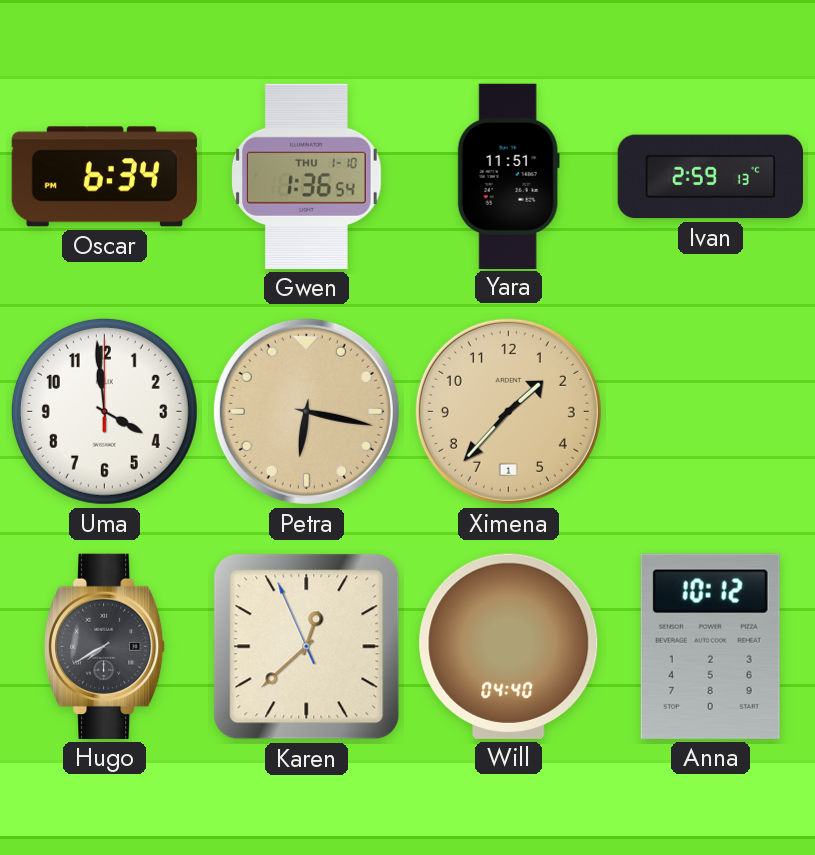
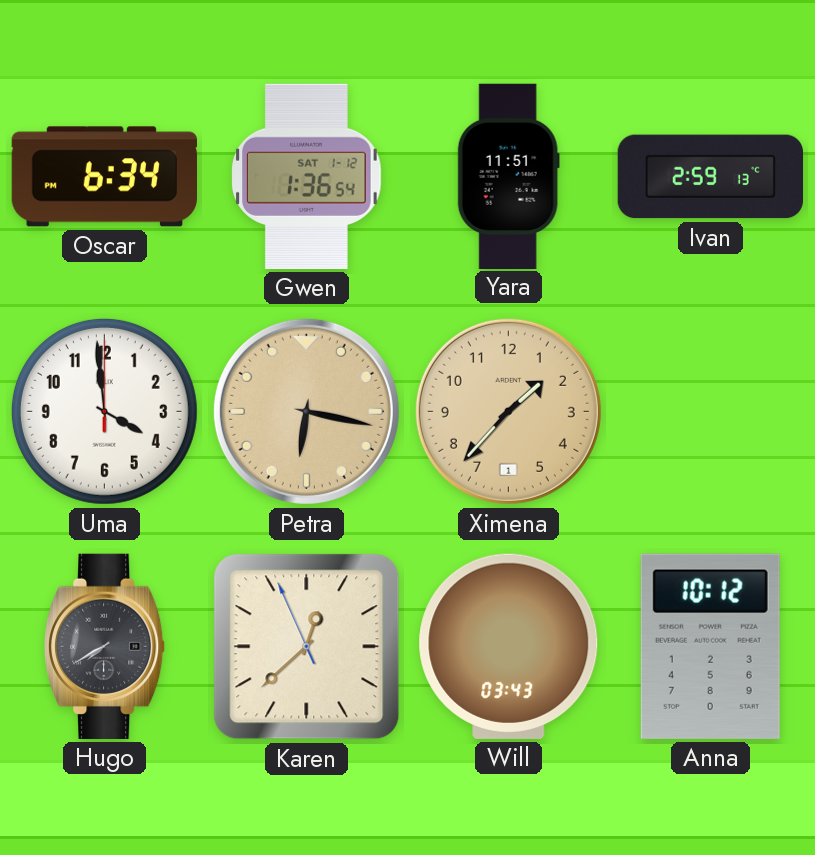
Gwen date: THU 1-10 -> SAT 1-12 (307, 176)
Will: 04:40 -> 03:43 (509, 646)
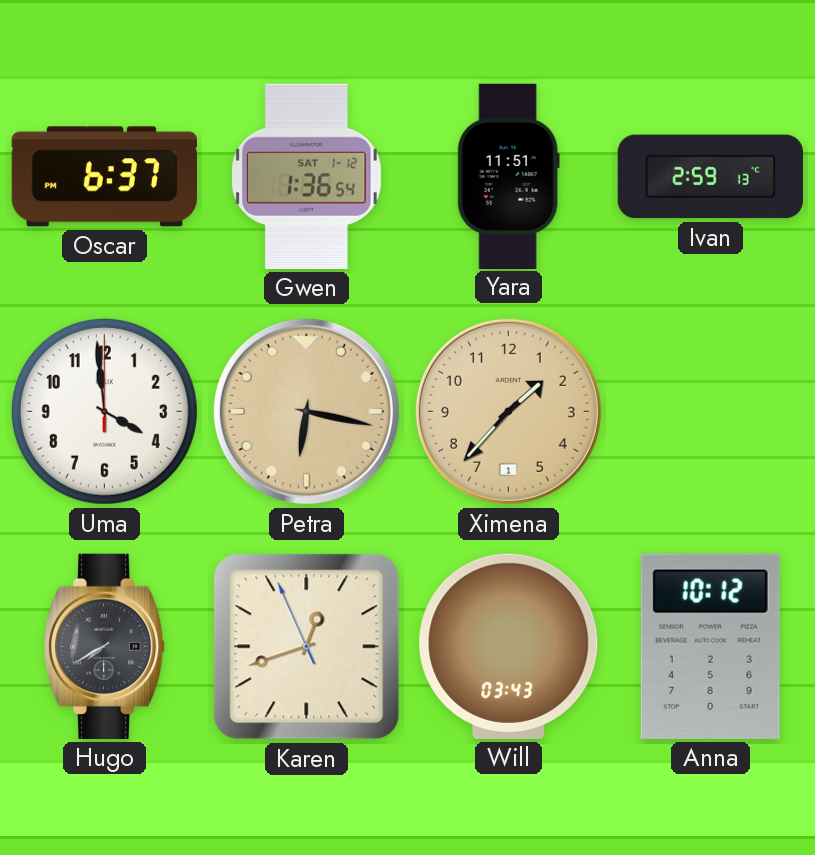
Oscar: 6:34 -> 6:37 (104, 177)
Karen: 12:37 -> 12:41 (307, 647)
